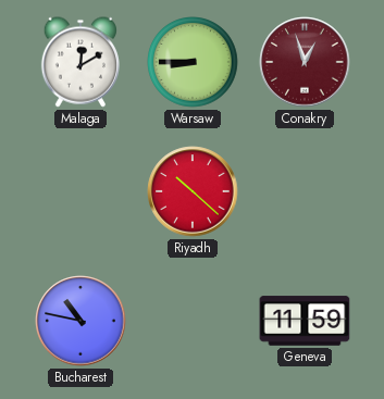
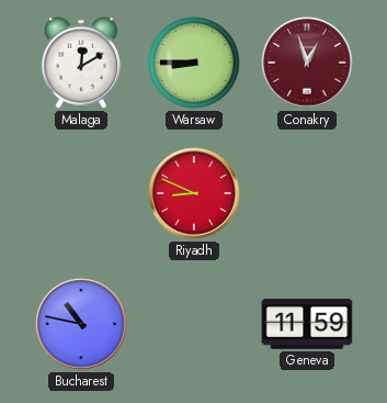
Riyadh: 10:22 -> 8:49 (194, 193)
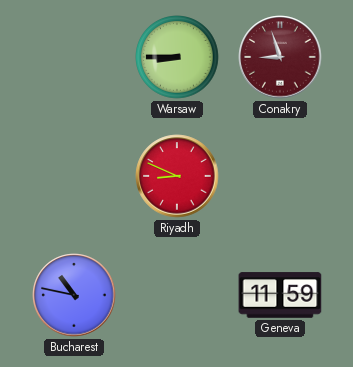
Malaga: 12:10 -> none (81, 63)
Conakry: 12:57 -> 8:57 (280, 57)
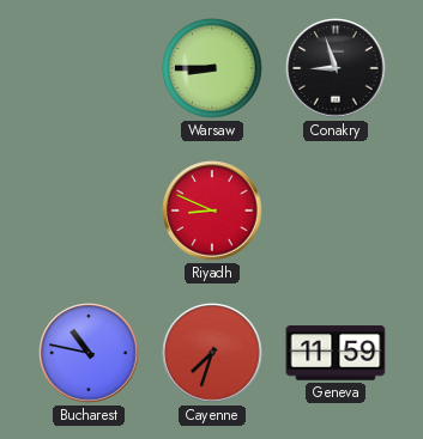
Conakry dial: burgundy -> black (336, 68)
Cayenne: none -> 7:33 (212, 353)
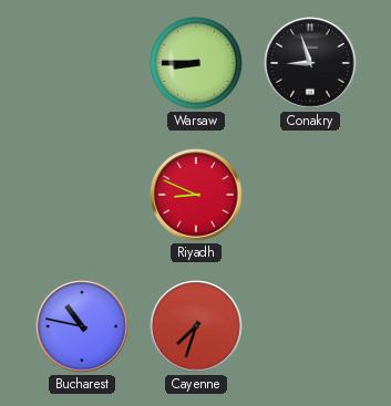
Geneva: 11:59 -> none (336, 353)
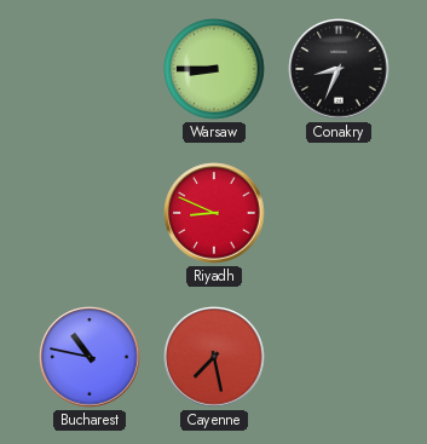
Conakry: 8:57 -> 8:34 (339, 69)
Cayenne: 7:33 -> 7:28 (214, 357)
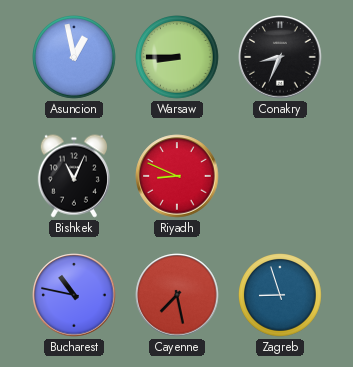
Asuncion: none -> 12:58 (74, 57)
Bishkek: none -> 11:04 (74, 176)
Zagreb: none -> 8:57 (280, 295)
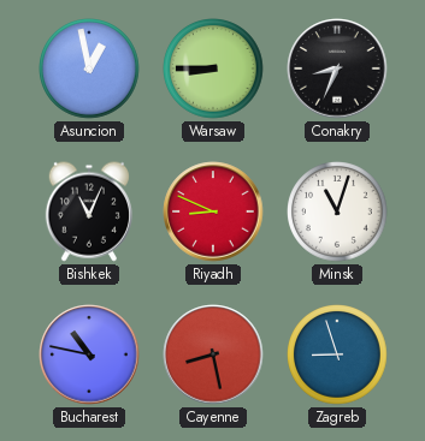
Minsk: none -> 11:03 (337, 211)
Cayenne: 7:28 -> 8:28 (213, 354)
